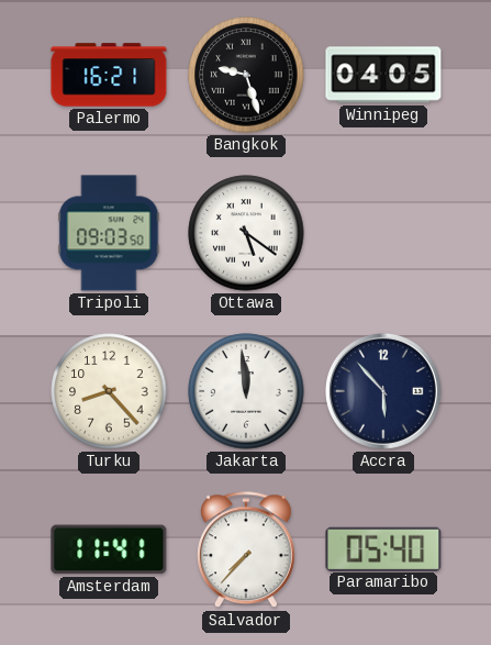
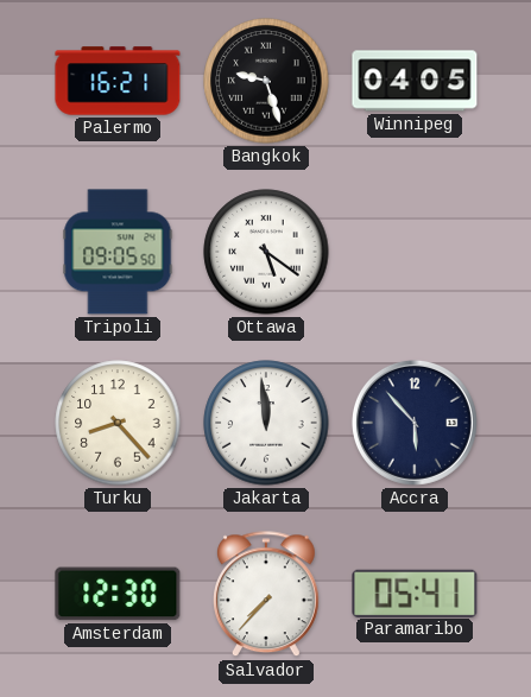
Tripoli: 09:03 -> 09:05 (118, 252)
Amsterdam: 11:41 -> 12:30 (118, 594)
Paramaribo: 05:40 -> 05:41 (415, 593)
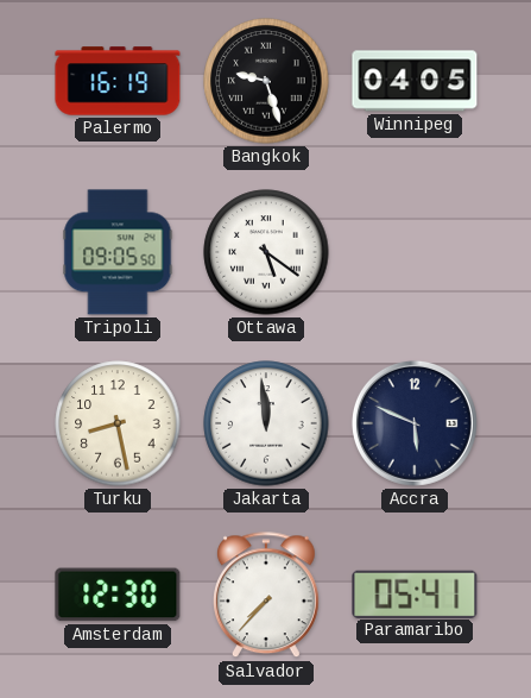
Palermo: 16:21 -> 16:19 (118, 81)
Turku: 8:23 -> 8:28 (118, 423)
Accra: 5:53 -> 5:49 (415, 423)
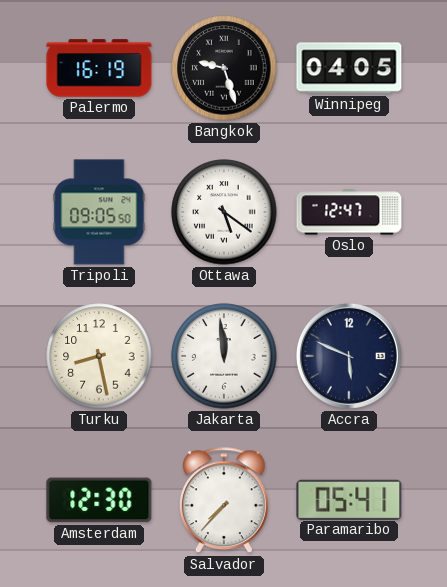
Oslo: none -> 12:47 (349, 212)
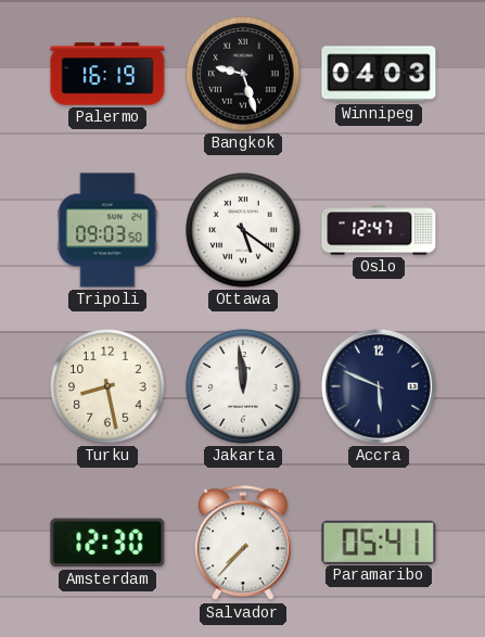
Winnipeg: 04:05 -> 04:03 (379, 74)
Tripoli: 09:05 -> 09:03 (107, 230)
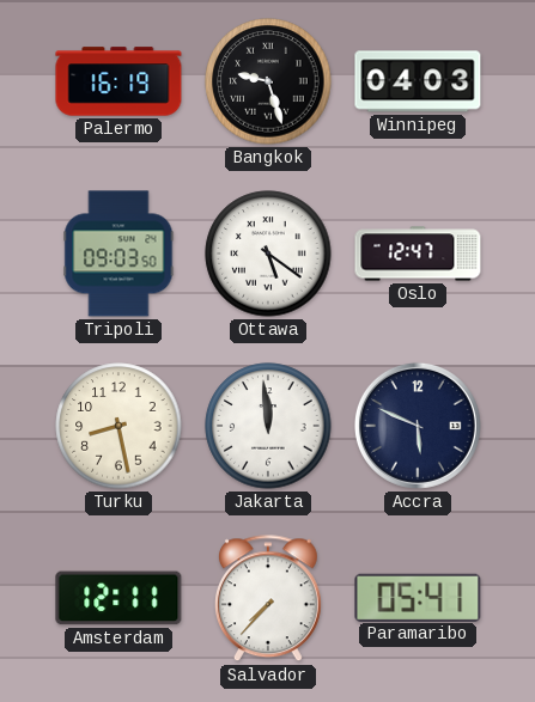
Amsterdam: 12:30 -> 12:11 (118, 598)
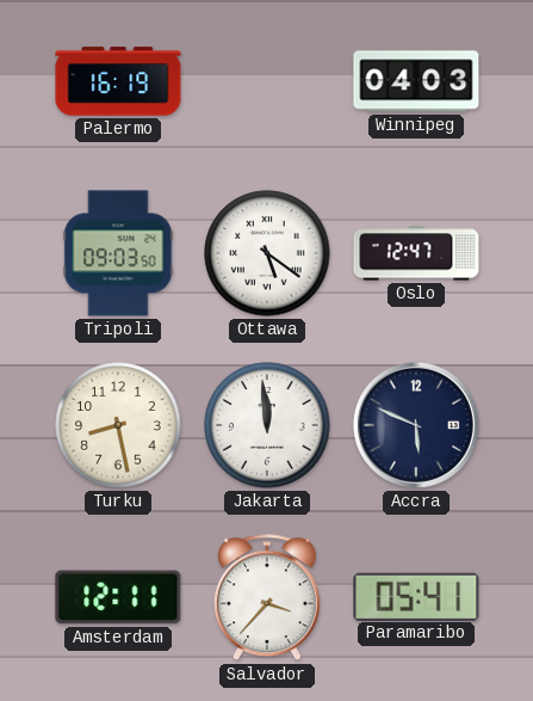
Bangkok: 9:27 -> none (268, 81)
Salvador: 7:37 -> 3:37 (267, 598)
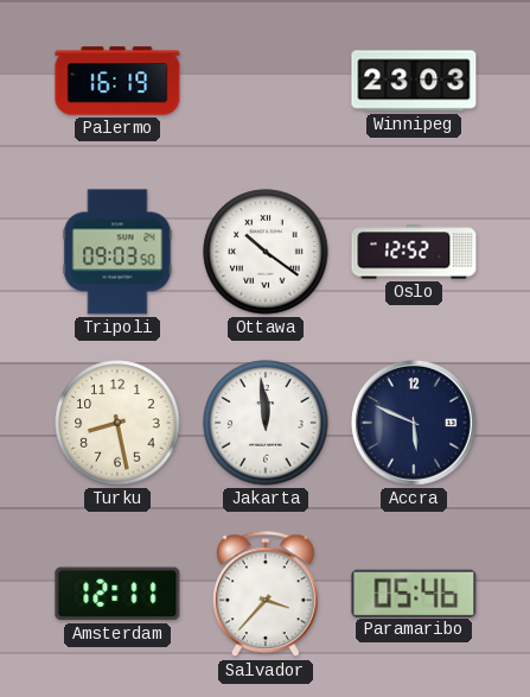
Winnipeg: 04:03 -> 23:03 (414, 81)
Ottawa: 5:21 -> 10:21 (266, 252)
Oslo: 12:47 -> 12:52 (414, 252)
Paramaribo: 05:41 -> 05:46 (414, 593)
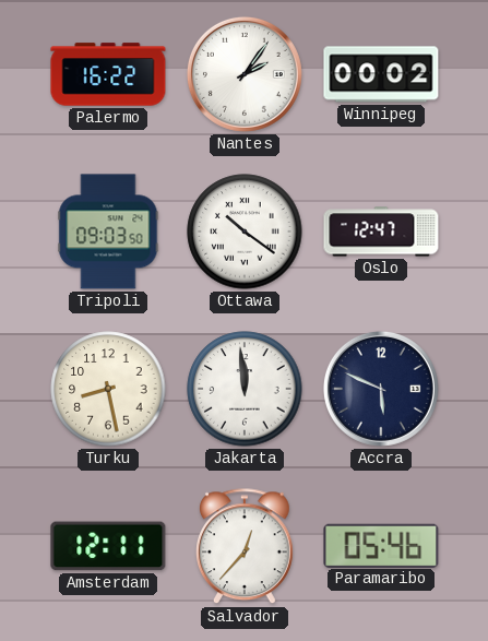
Palermo: 16:19 -> 16:22 (108, 74)
Nantes: none -> 2:06 (245, 74)
Winnipeg: 23:03 -> 00:02 (381, 74)
Oslo: 12:52 -> 12:47 (381, 232)
Salvador: 3:37 -> 12:37 (245, 547)
